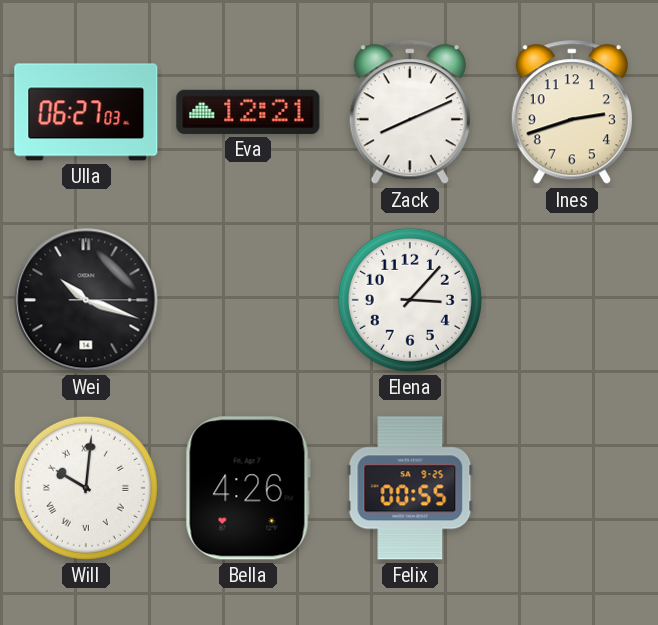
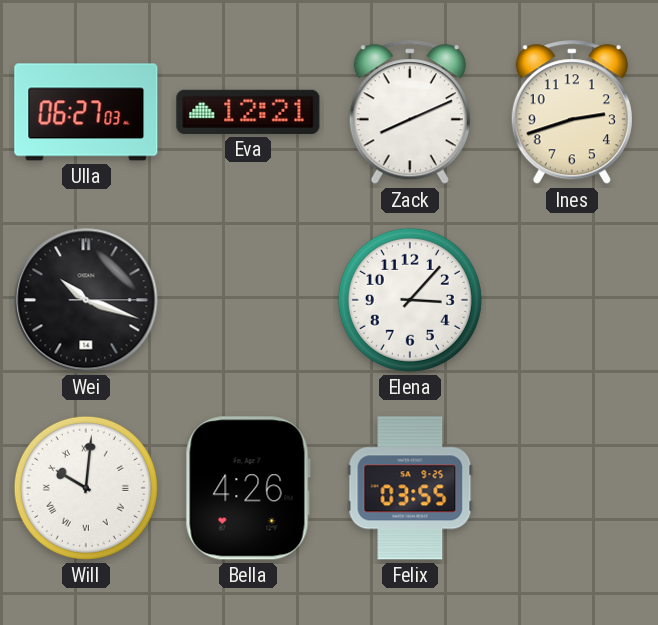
Felix: 00:55 -> 03:55 (410, 488)
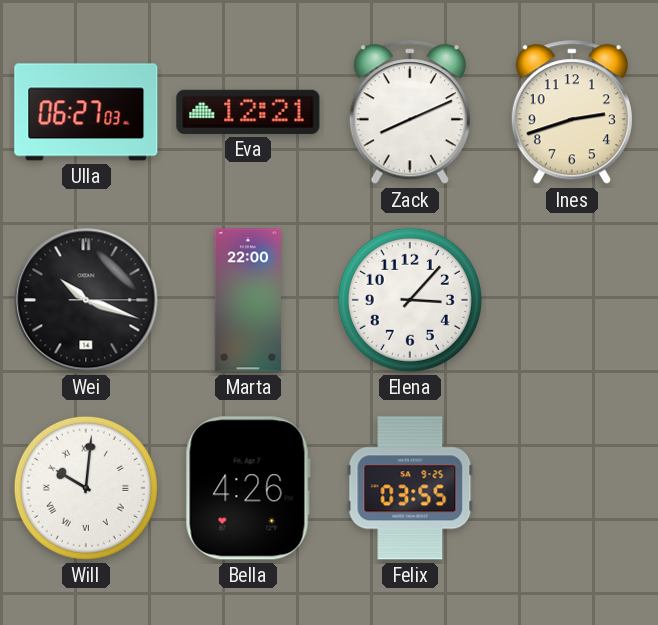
Marta: none -> 22:00 (248, 300)
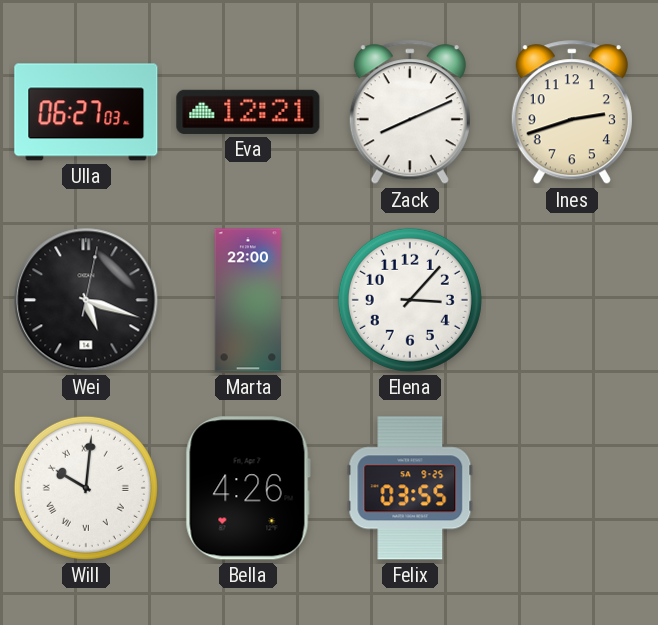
Wei: 10:18 -> 5:18 (86, 300)
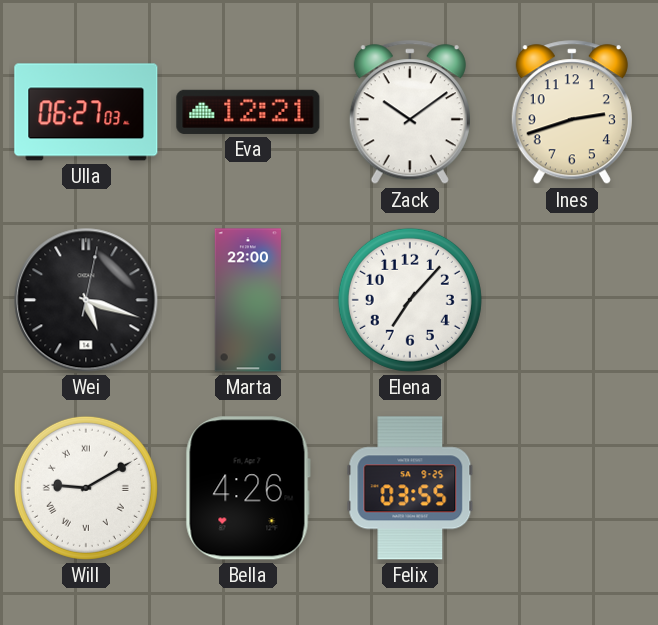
Zack: 8:11 -> 10:09 (410, 113)
Elena: 3:07 -> 7:07 (410, 300)
Will: 10:01 -> 9:10 (86, 488)
